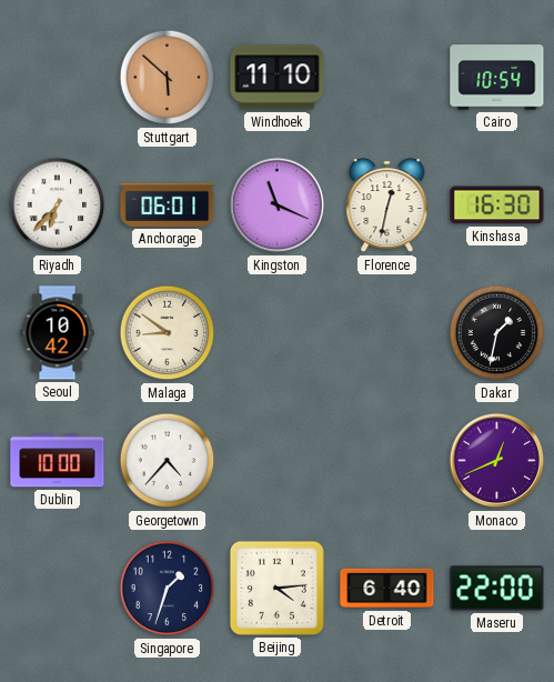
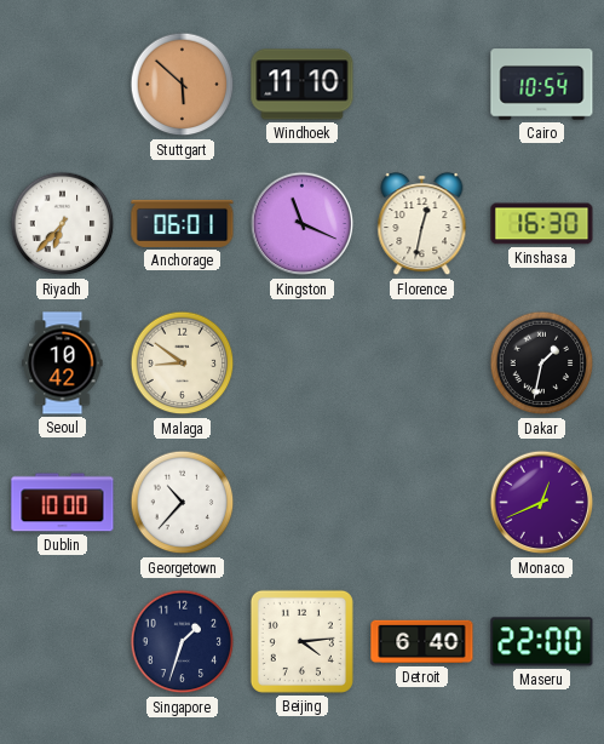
Georgetown: 4:37 -> 10:37 (183, 503)
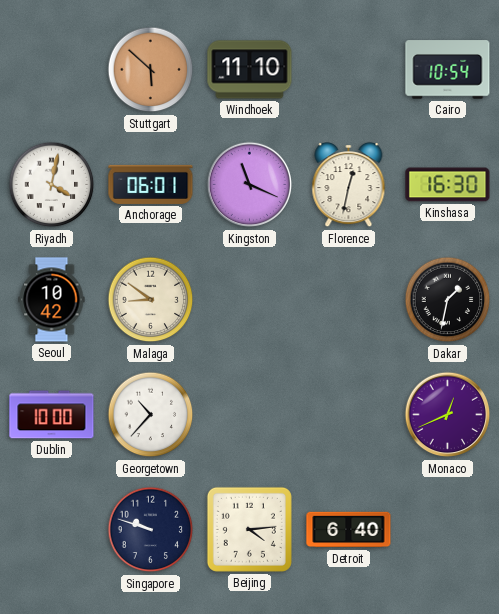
Riyadh: 6:37 -> 4:02 (52, 185)
Singapore: 1:33 -> 9:48 (151, 530)
Maseru: 22:00 -> none (542, 642)
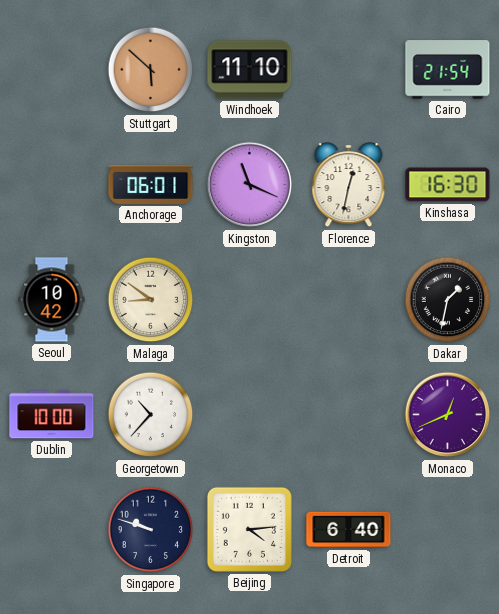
Cairo: 10:54 -> 21:54 (448, 70)
Riyadh: 4:02 -> none (52, 185)
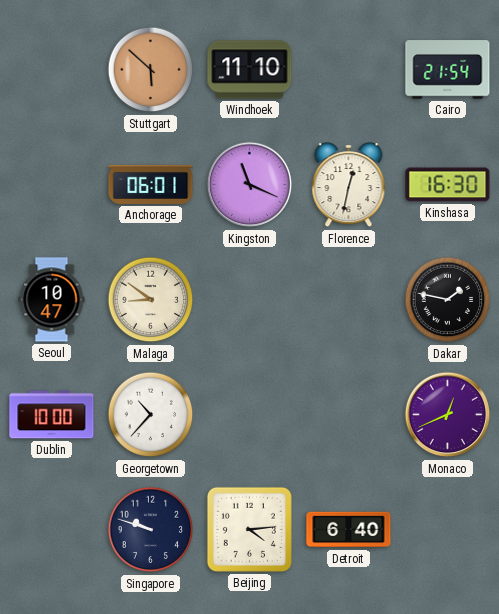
Seoul: 10:42 -> 10:47 (52, 300)
Dakar: 1:32 -> 1:47 (448, 300)
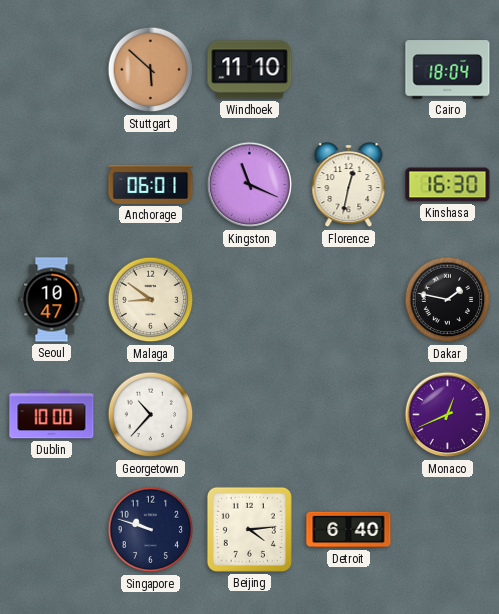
Cairo: 21:54 -> 18:04 (448, 70)
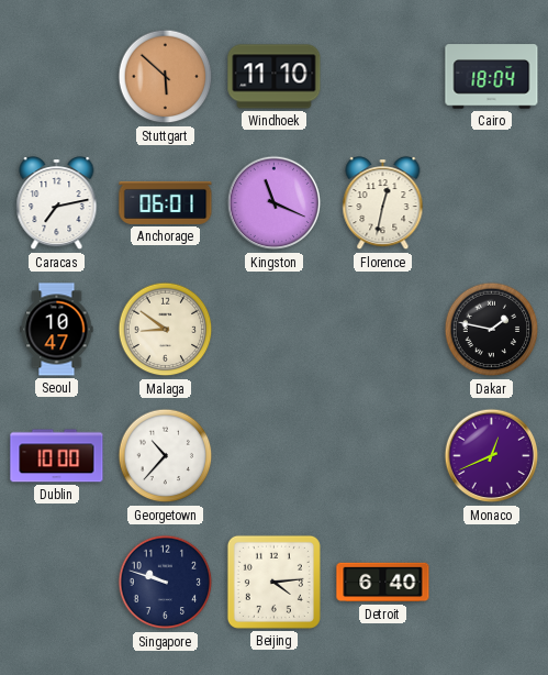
Caracas: none -> 7:13 (57, 204)
Kinshasa: 16:30 -> none (448, 185)
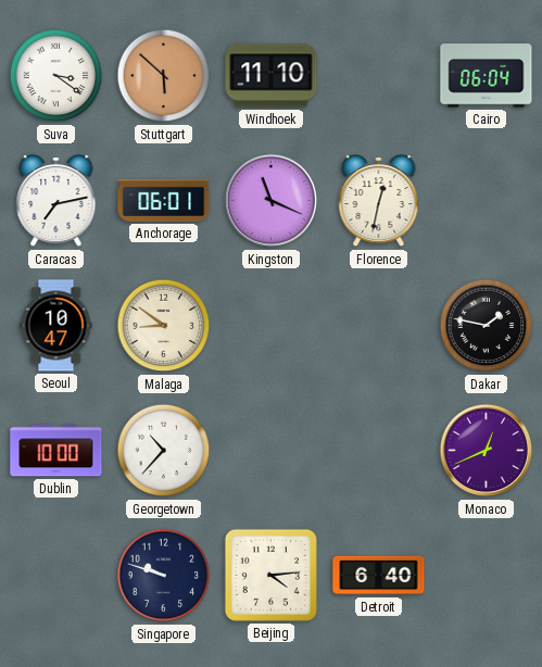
Suva: none -> 3:21 (56, 76)
Cairo: 18:04 -> 06:04 (487, 76)
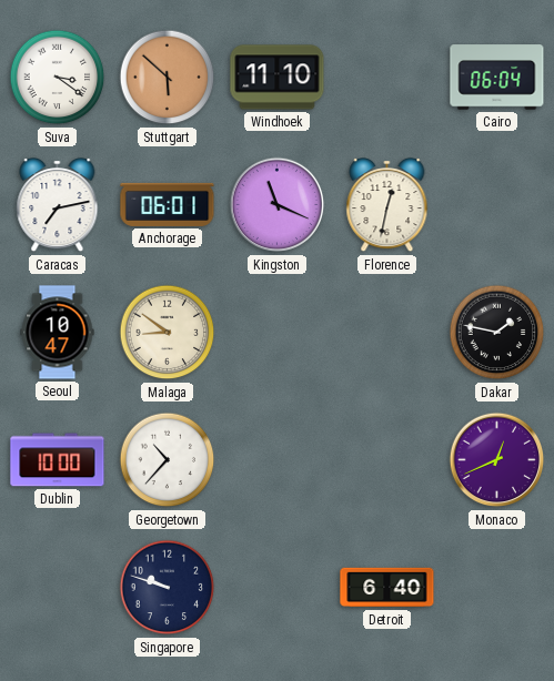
Beijing: 4:14 -> none (270, 575)
